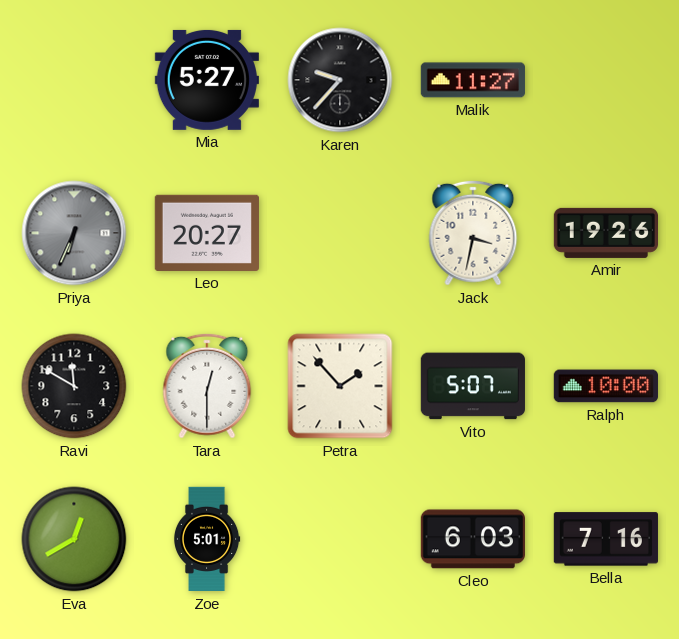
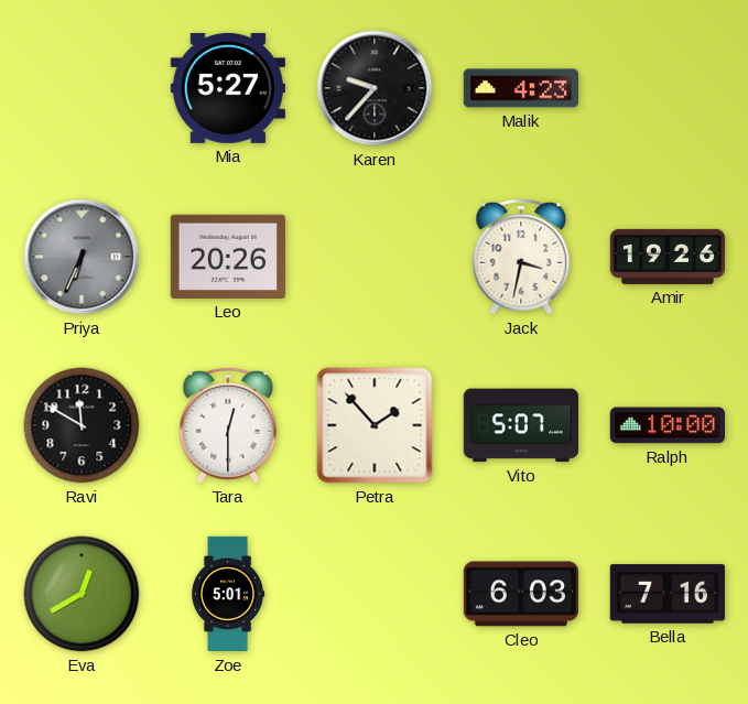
Malik: 11:27 -> 4:23 (520, 88)
Leo: 20:27 -> 20:26 (228, 257)
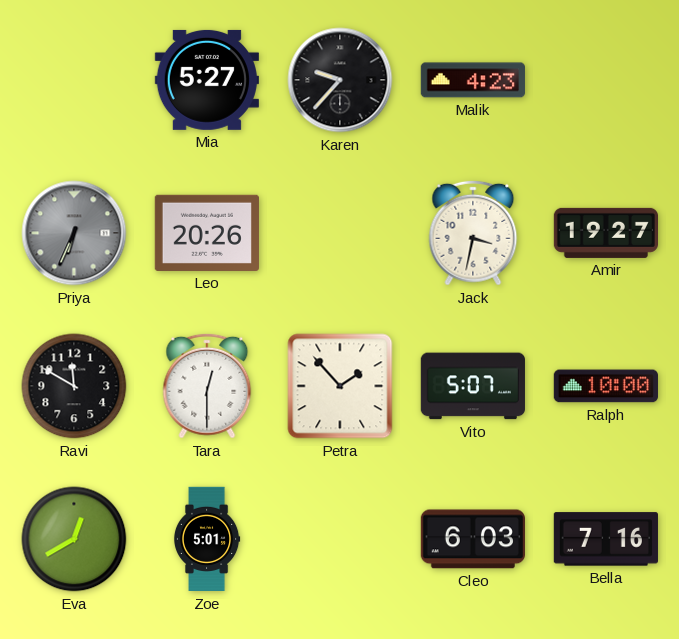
Amir: 19:26 -> 19:27 (605, 233)
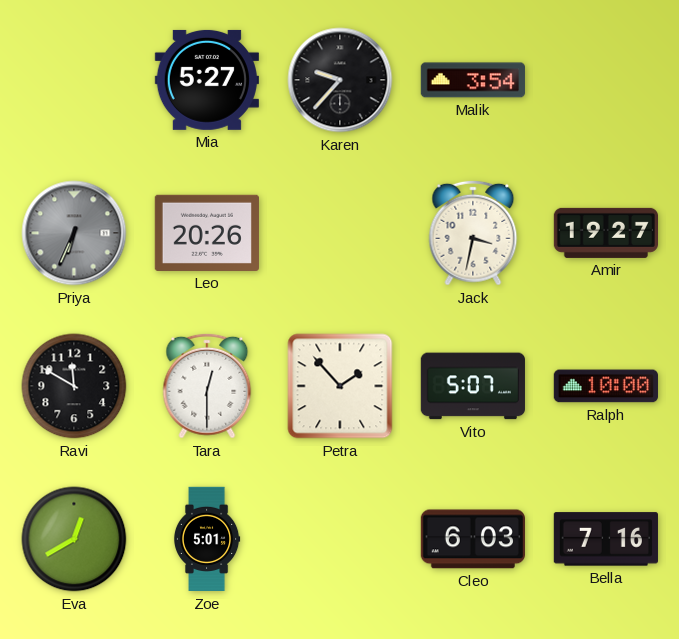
Malik: 4:23 -> 3:54 (472, 80)
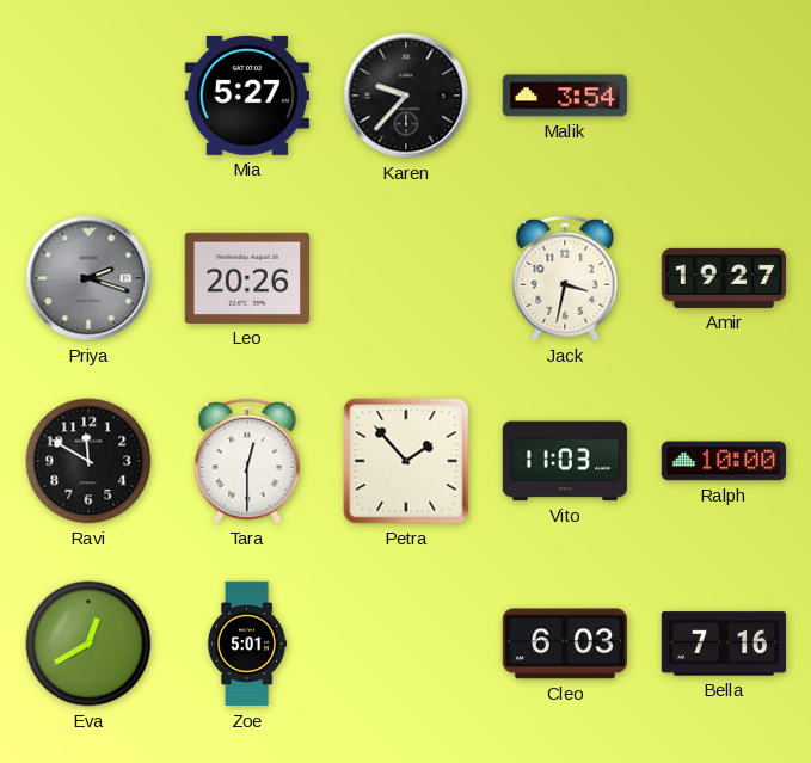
Priya: 6:34 -> 2:18 (88, 278)
Vito: 5:07 -> 11:03 (565, 461)
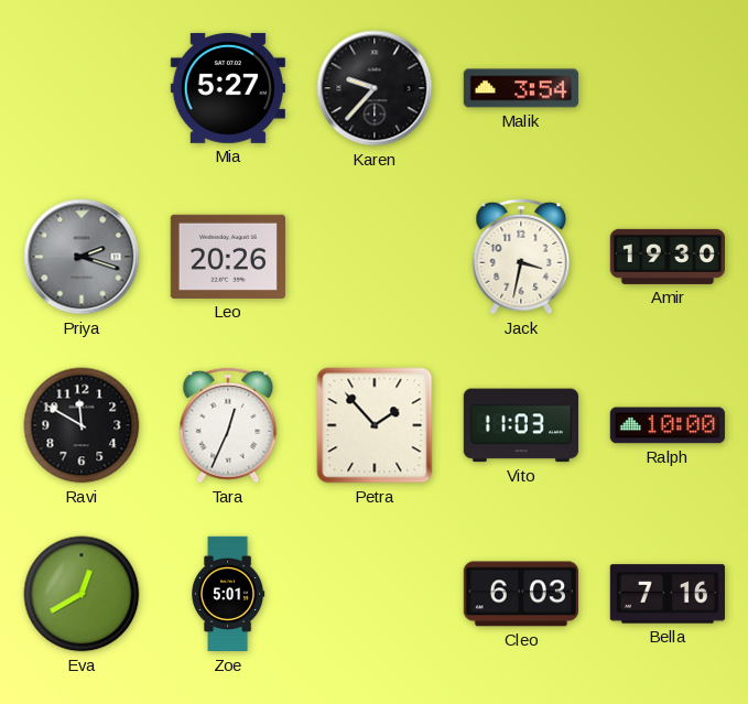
Amir: 19:27 -> 19:30 (666, 257)
Tara: 12:30 -> 12:34 (228, 425)
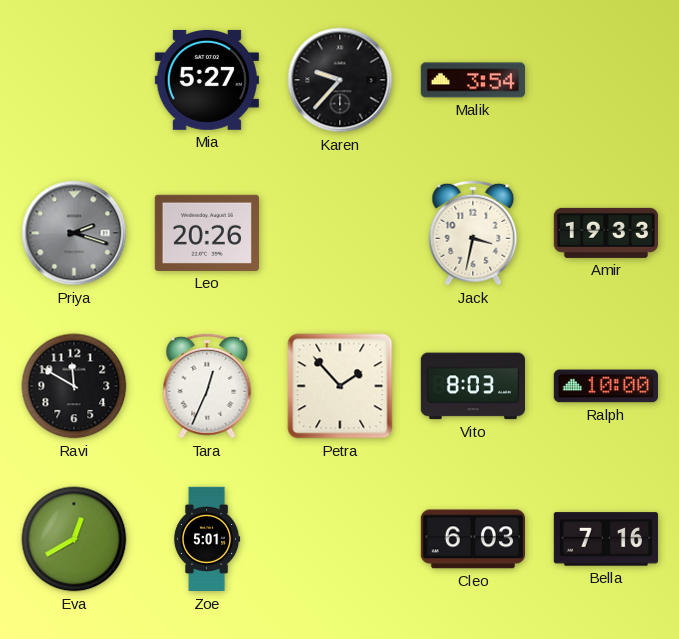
Amir: 19:30 -> 19:33 (605, 233)
Vito: 11:03 -> 8:03 (473, 386)
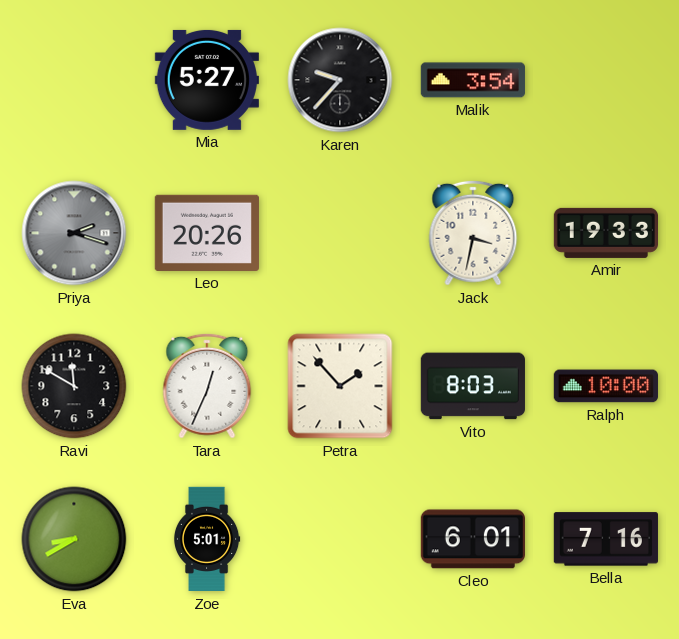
Eva: 12:40 -> 8:40 (74, 539)
Cleo: 6:03 -> 6:01 (473, 539)
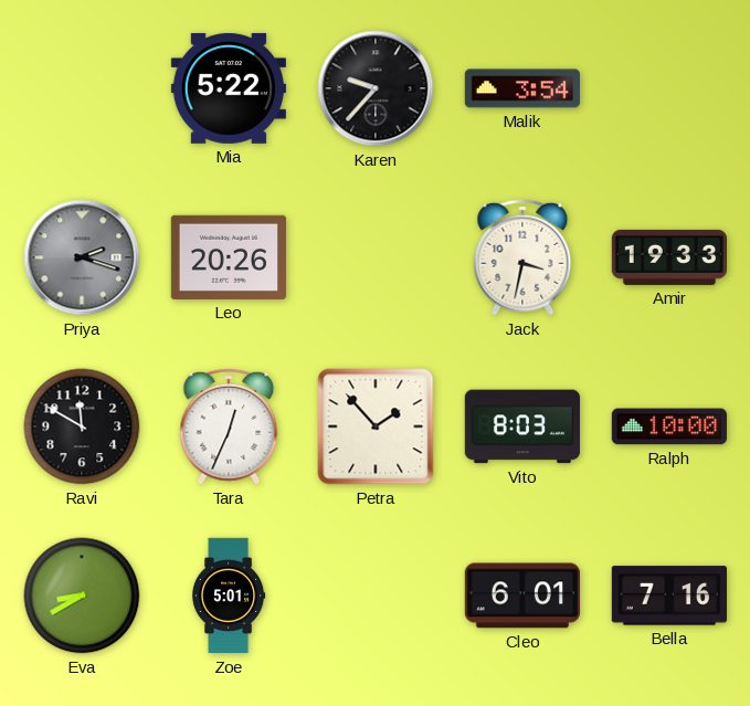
Mia: 5:27 -> 5:22 (229, 88)
